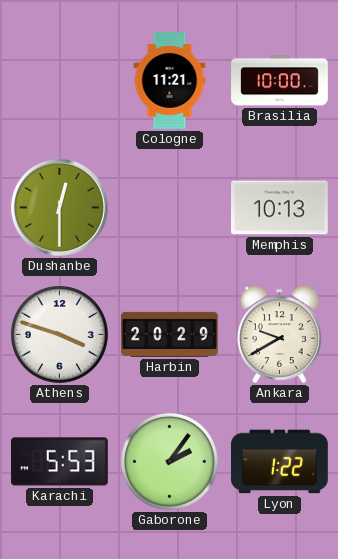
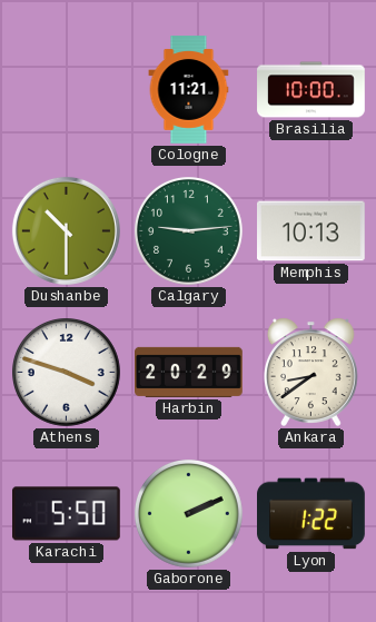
Dushanbe: 12:30 -> 10:30 (66, 230)
Calgary: none -> 9:14 (189, 231)
Ankara: 9:40 -> 8:39 (310, 372)
Karachi: 5:53 -> 5:50 (67, 514)
Gaborone: 2:06 -> 2:11 (189, 514)
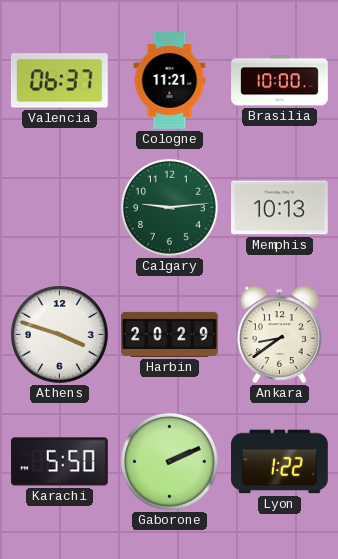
Valencia: none -> 06:37 (59, 81)
Dushanbe: 10:30 -> none (66, 230)
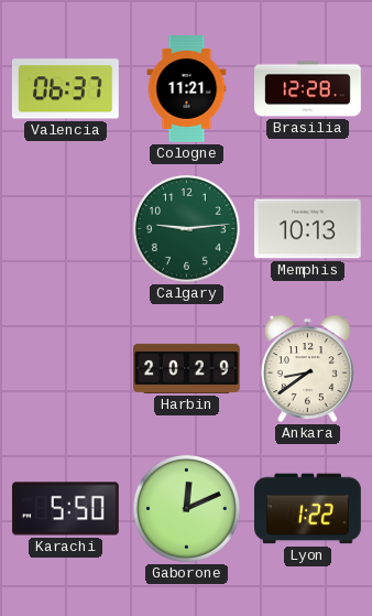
Brasilia: 10:00 -> 12:28 (308, 89)
Athens: 3:48 -> none (60, 335)
Gaborone: 2:11 -> 12:11 (187, 509)
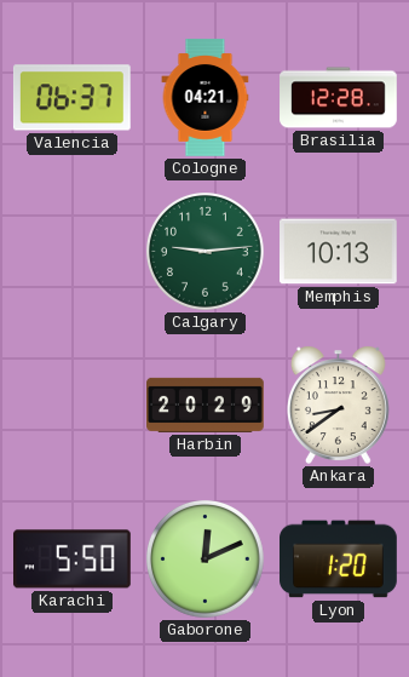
Cologne: 11:21 -> 04:21 (206, 98)
Lyon: 1:22 -> 1:20 (339, 560)
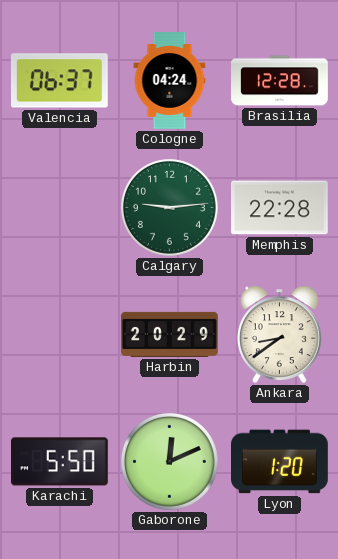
Cologne: 04:21 -> 04:24 (170, 81)
Memphis: 10:13 -> 22:28 (280, 208)
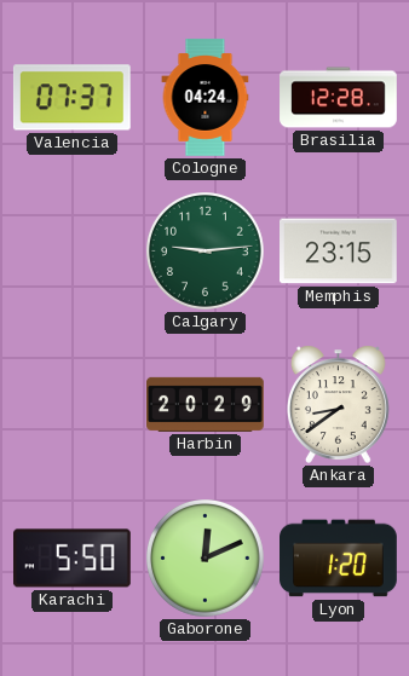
Valencia: 06:37 -> 07:37 (71, 98)
Memphis: 22:28 -> 23:15 (339, 252)
